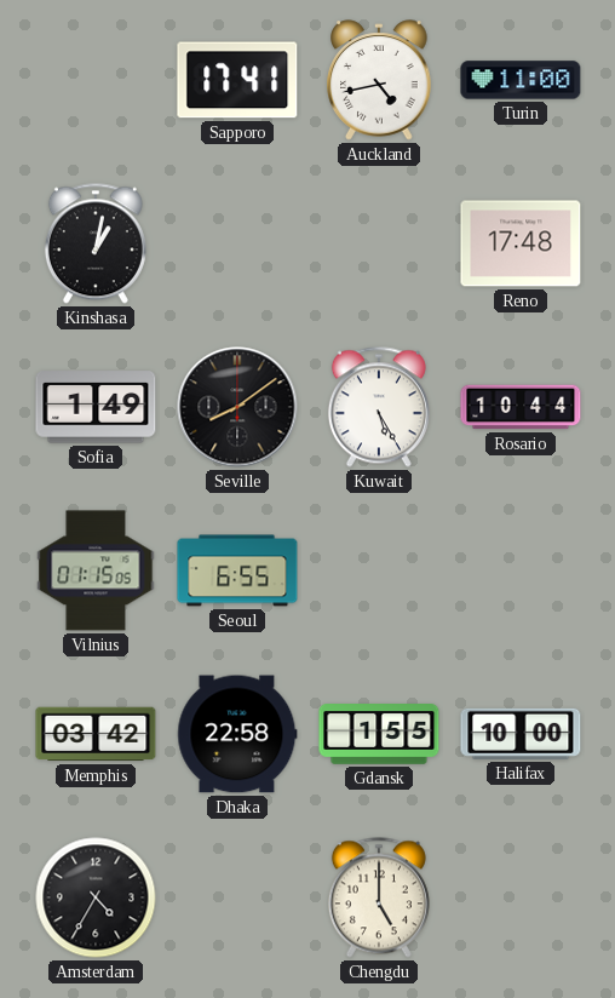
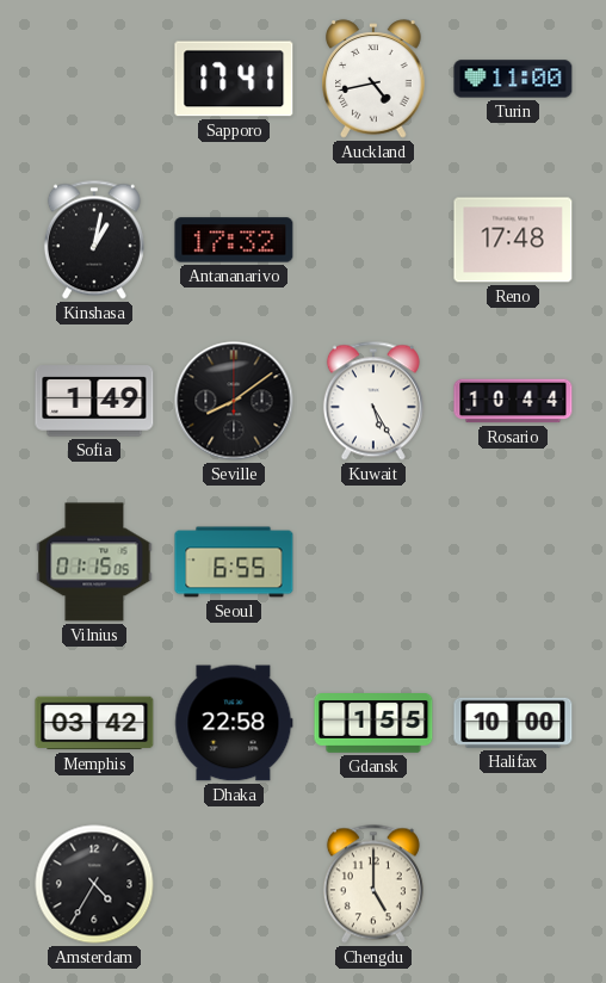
Antananarivo: none -> 17:32 (234, 240)
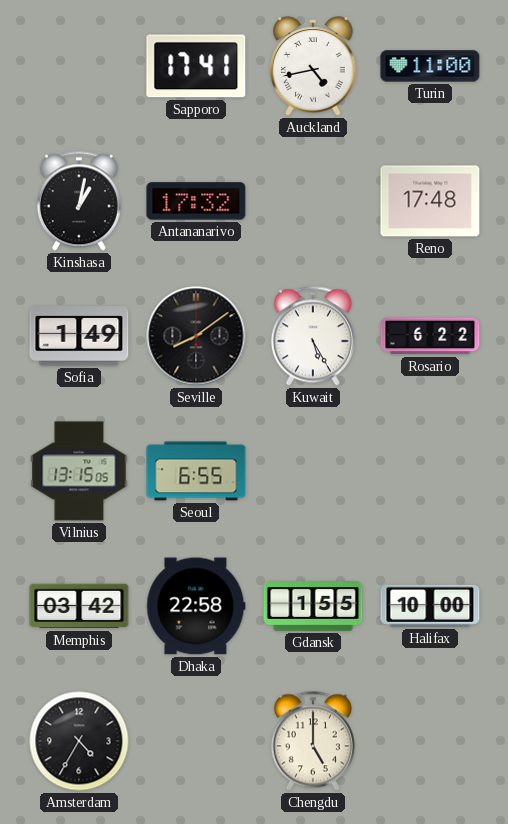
Rosario: 10:44 -> 6:22 (430, 336)
Vilnius: 01:15 -> 13:15 (79, 471)
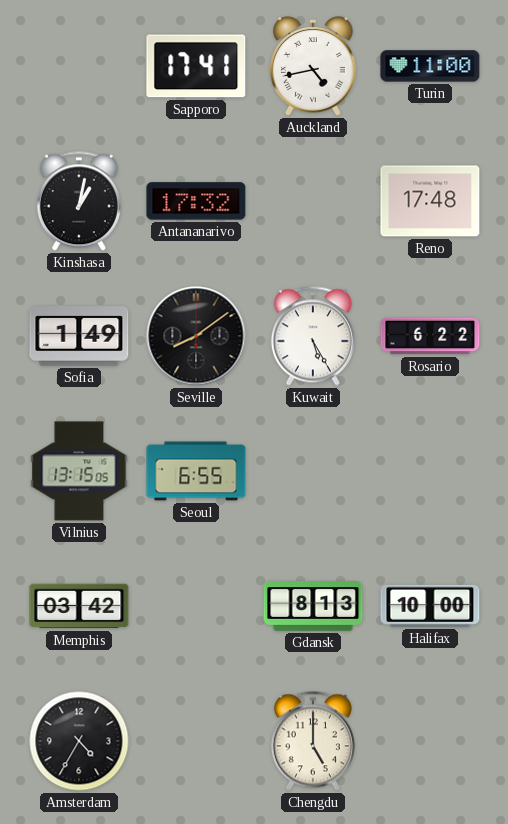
Dhaka: 22:58 -> none (196, 606)
Gdansk: 1:55 -> 8:13 (313, 607)
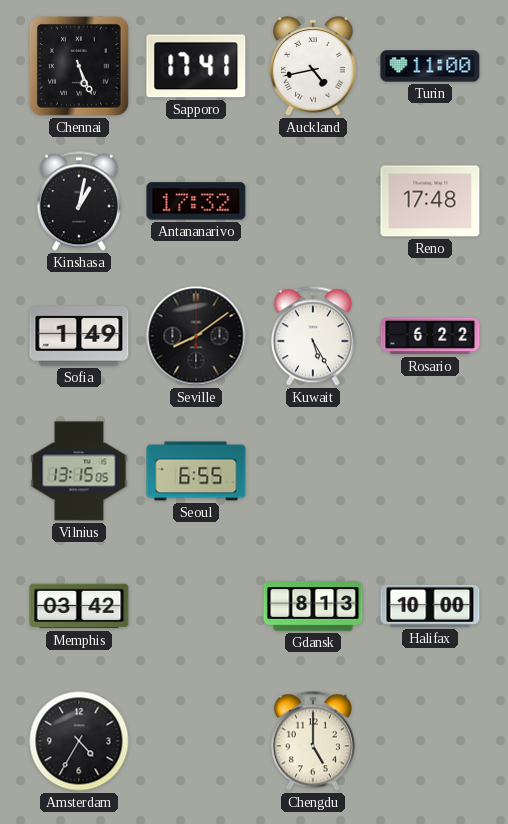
Chennai: none -> 5:26 (79, 66)
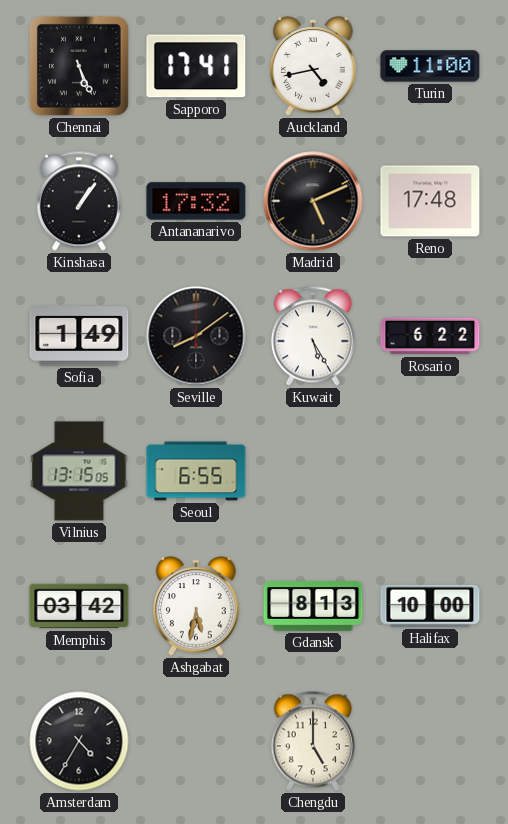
Kinshasa: 1:02 -> 1:06 (79, 201)
Madrid: none -> 5:11 (313, 201)
Ashgabat: none -> 5:32 (196, 606)
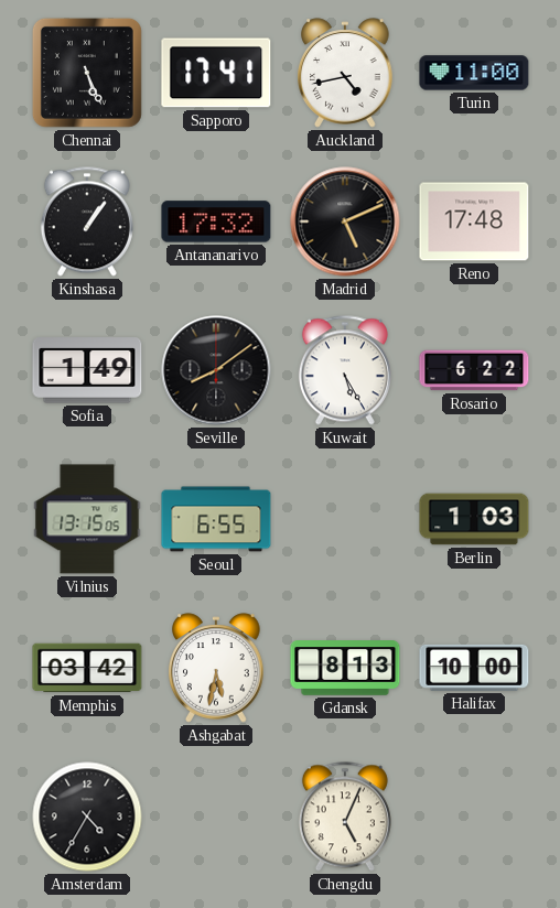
Berlin: none -> 1:03 (474, 519)
Chengdu: 5:00 -> 5:04 (345, 817)
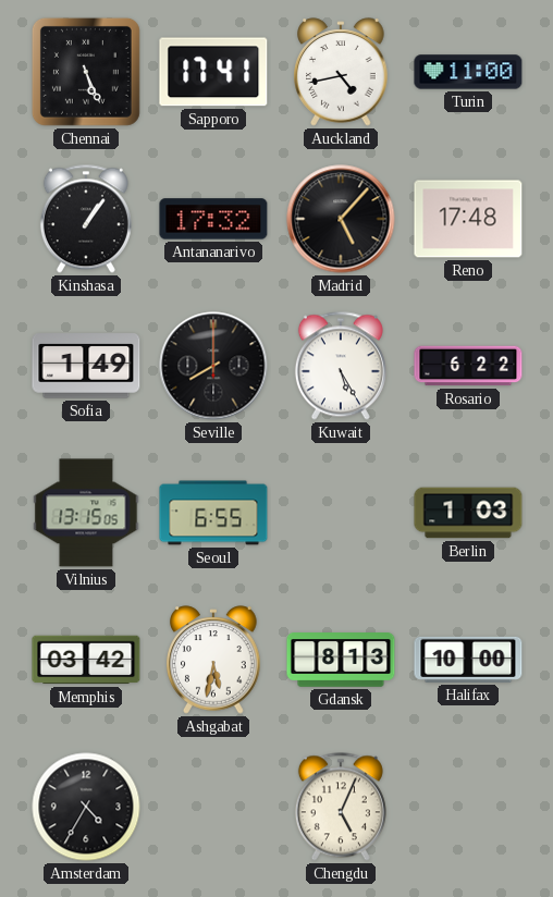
Madrid: 5:11 -> 5:07 (341, 219)
Seville: 8:09 -> 8:00 (213, 366)
